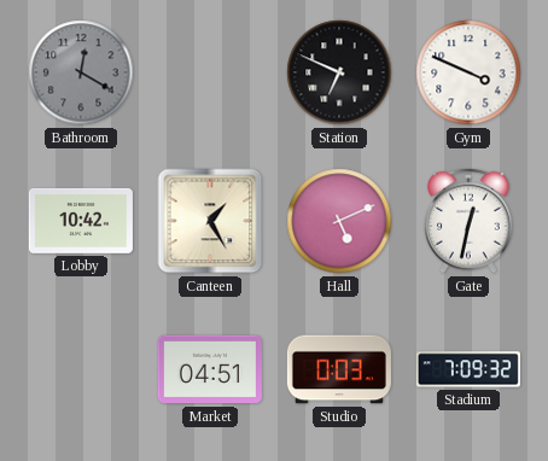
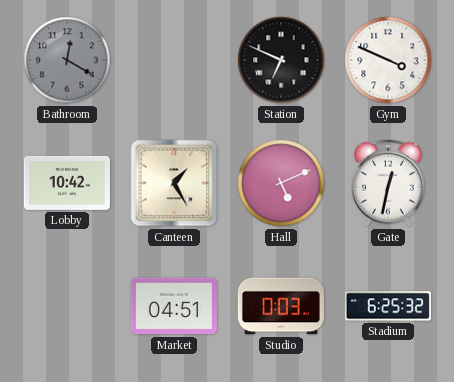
Stadium: 7:09 -> 6:25 (388, 306)
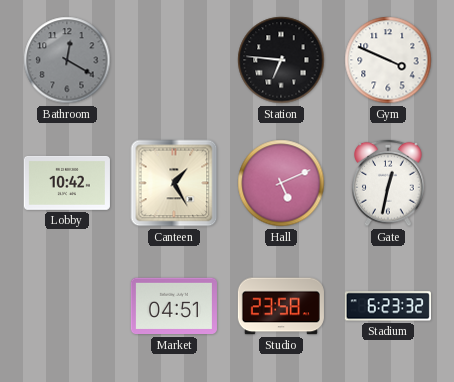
Station: 6:49 -> 6:46 (281, 60)
Studio: 0:03 -> 23:58 (281, 306)
Stadium: 6:25 -> 6:23 (388, 306)
